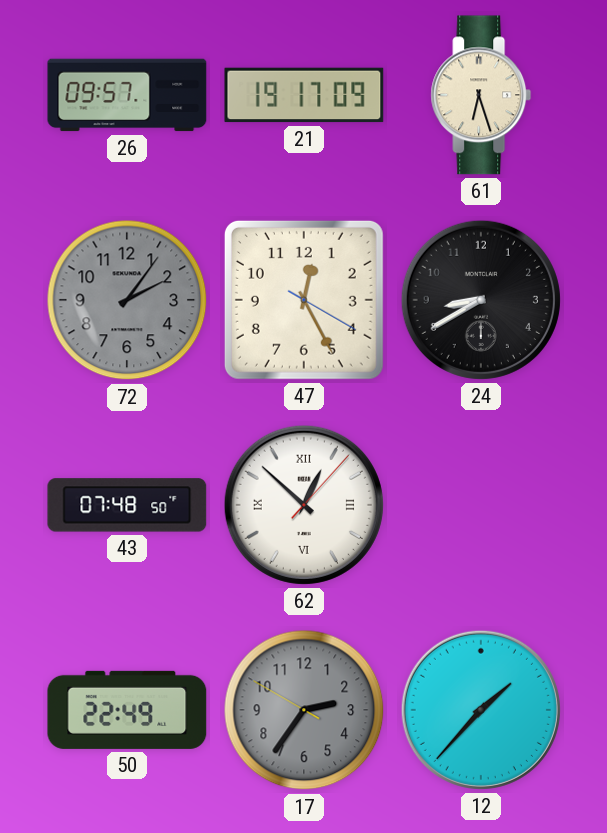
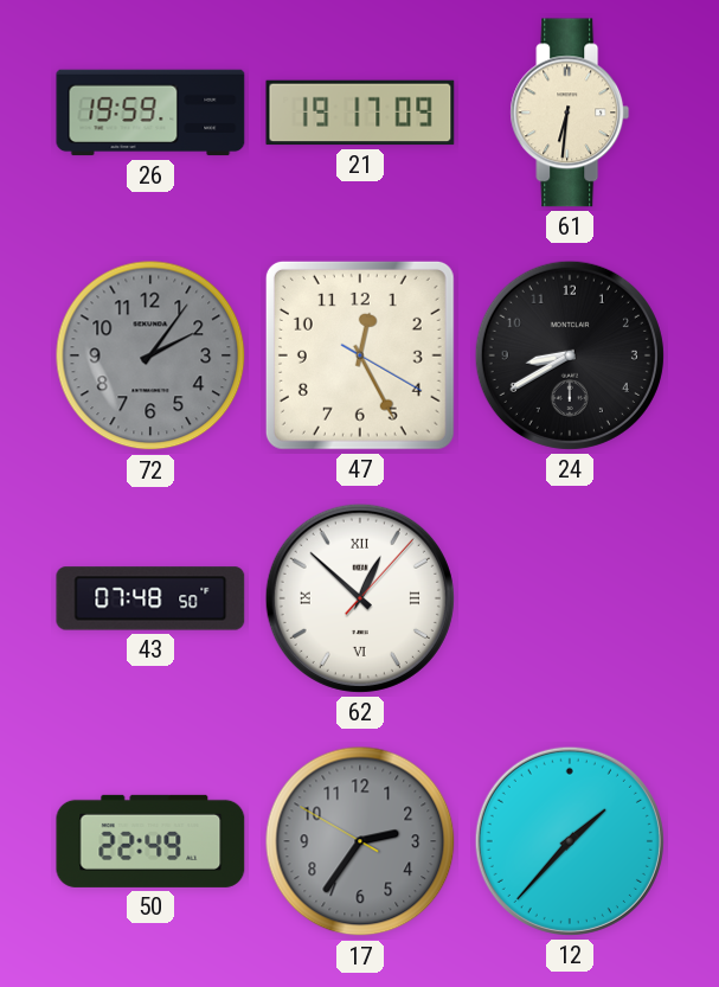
26: 09:57 -> 19:59 (150, 113)
61: 6:27 -> 6:31 (570, 113)
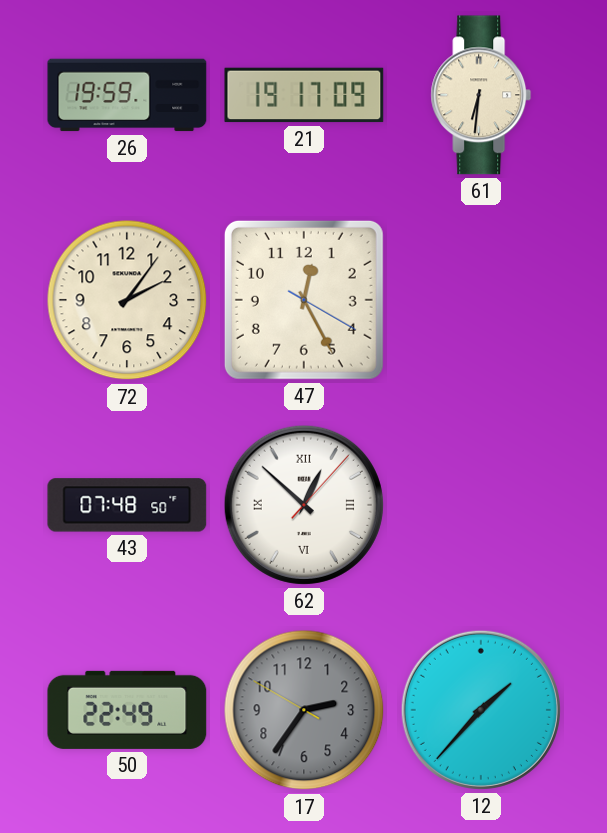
72 dial: grey -> cream (127, 300)
24: 8:40 -> none (570, 355)
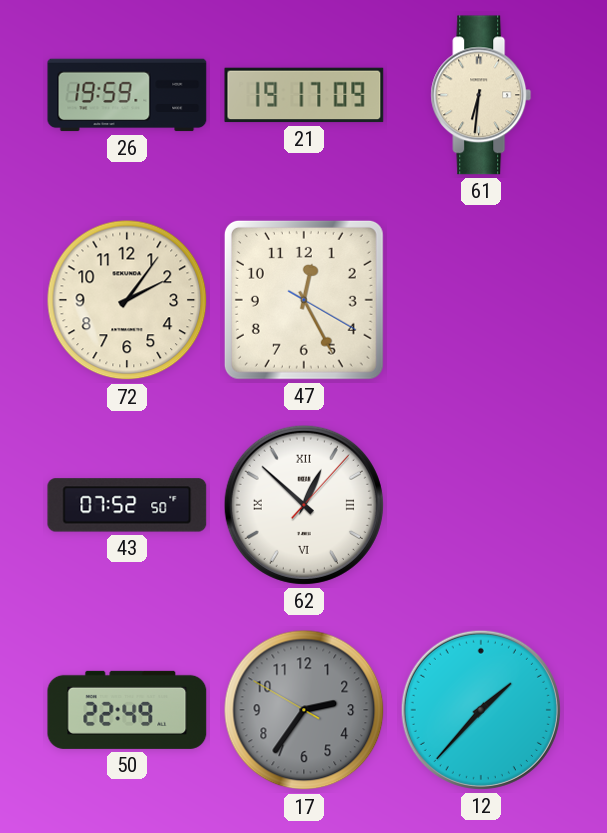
43: 07:48 -> 07:52 (127, 505)
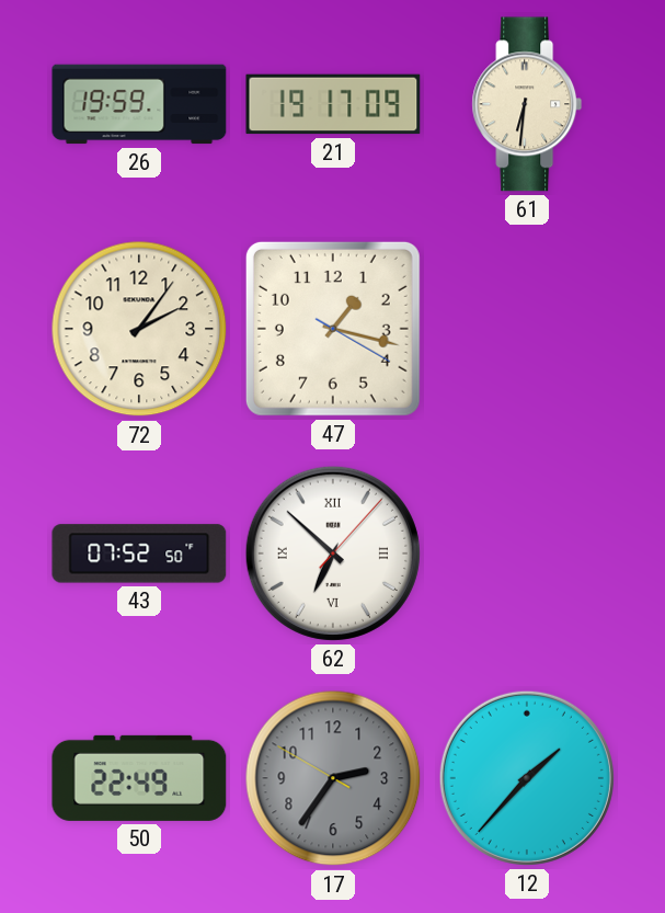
47: 12:25 -> 1:17 (333, 329)
62: 12:52 -> 6:52 (333, 553)
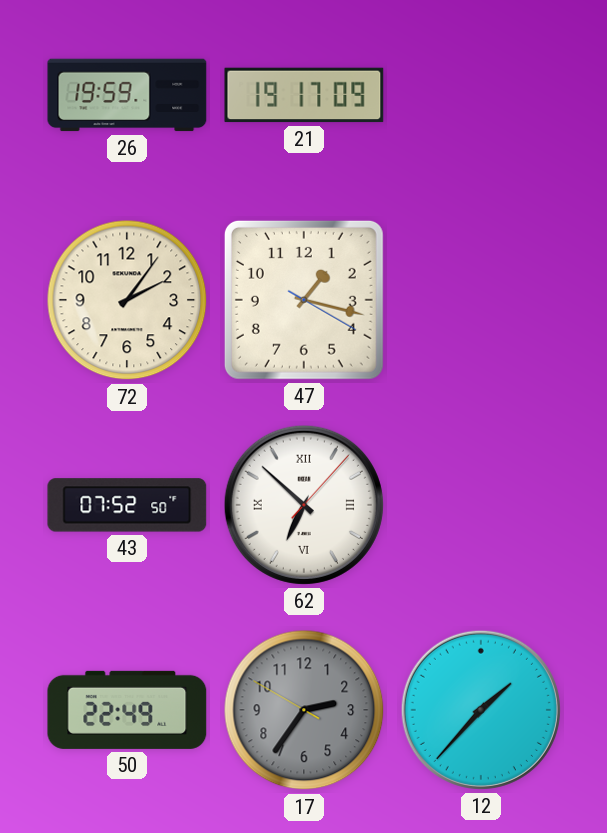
61: 6:31 -> none (527, 104)
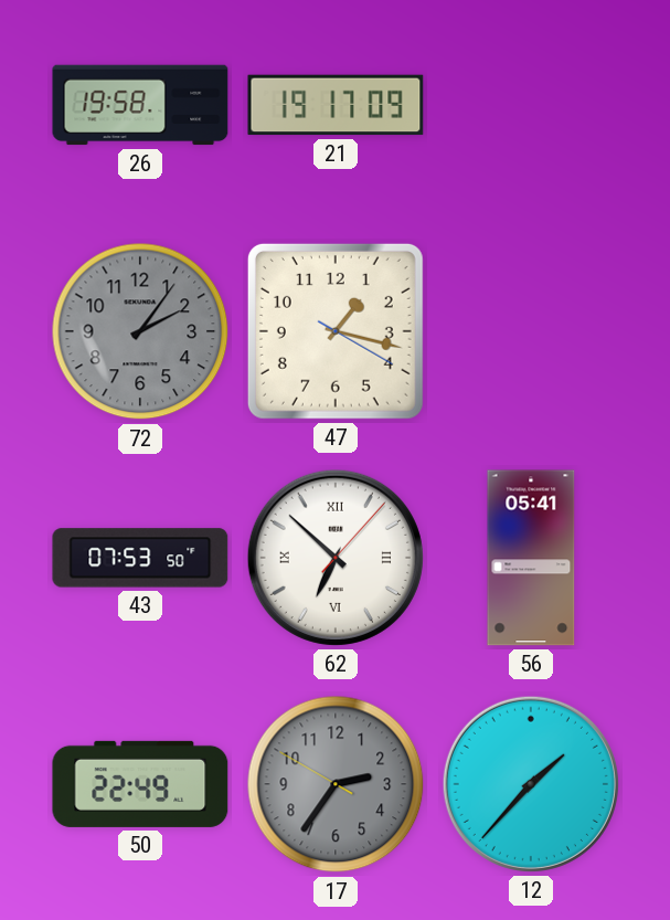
26: 19:59 -> 19:58 (140, 105)
72 dial: cream -> grey (140, 331)
43: 07:52 -> 07:53 (140, 558)
56: none -> 05:41 (531, 558)
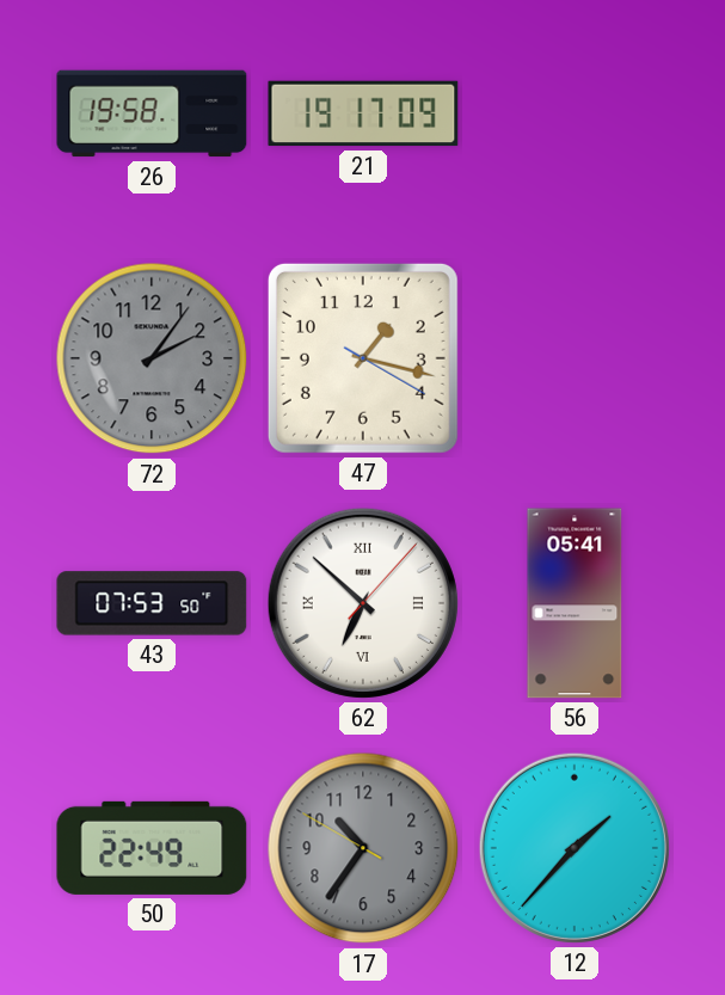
17: 2:35 -> 10:35 (363, 848)
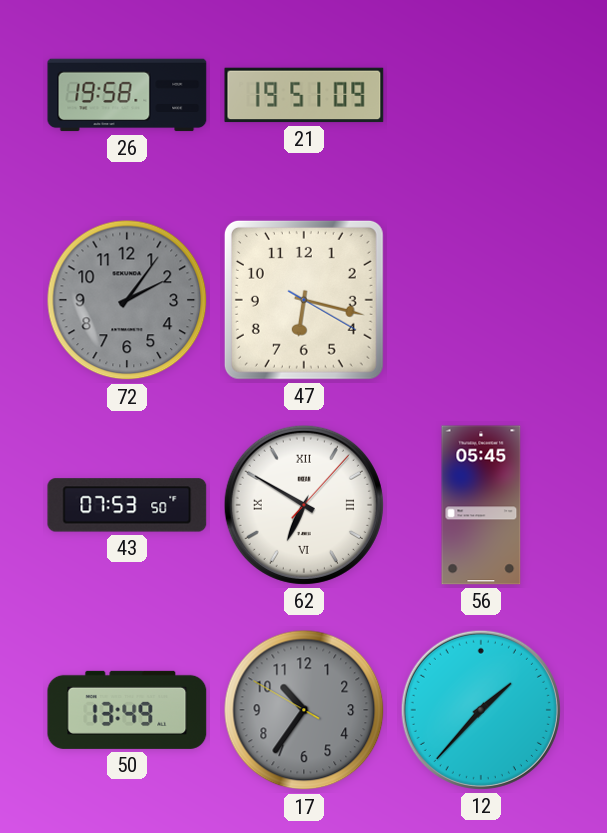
21: 19:17 -> 19:51 (304, 95)
47: 1:17 -> 6:17 (304, 300)
62: 6:52 -> 6:50 (304, 505)
56: 05:41 -> 05:45 (481, 505)
50: 22:49 -> 13:49 (127, 710)
